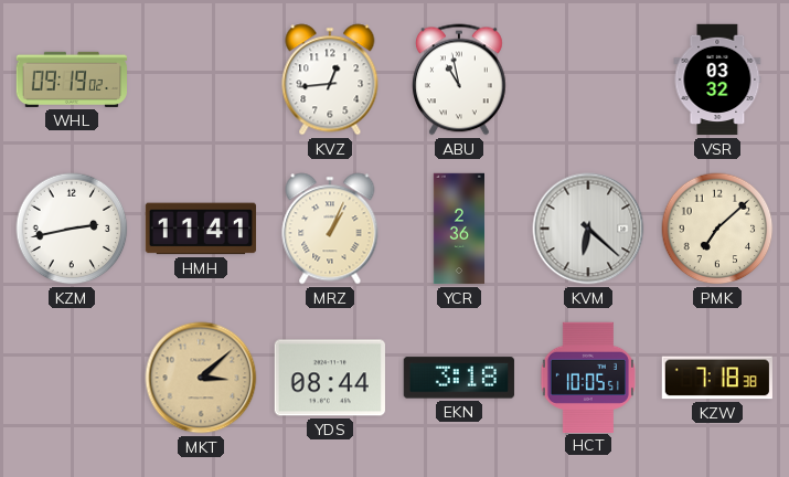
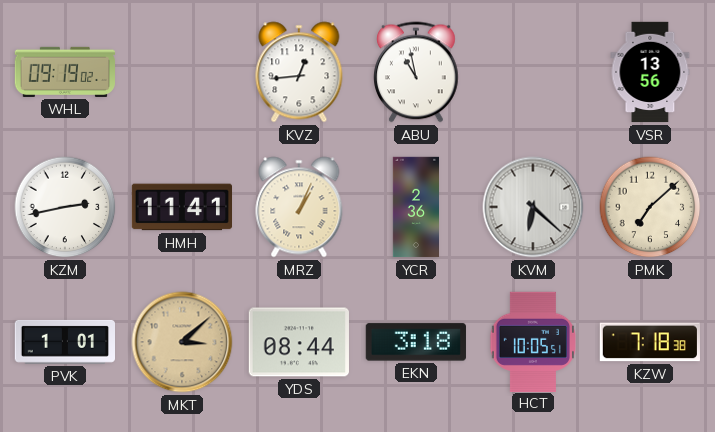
VSR: 03:32 -> 13:56 (650, 72)
PVK: none -> 1:01 (64, 342)
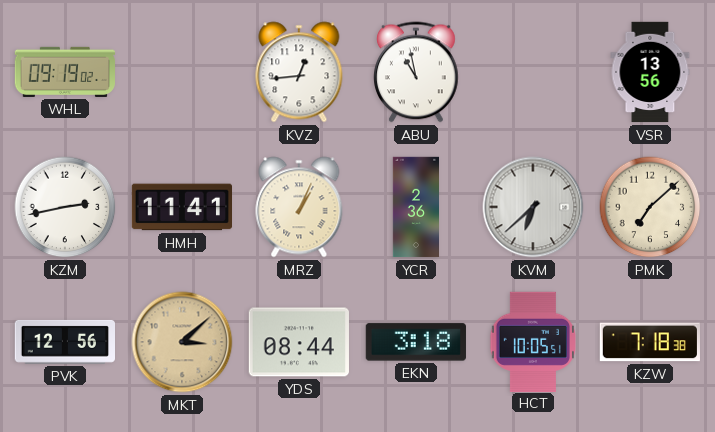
KVM: 6:22 -> 6:38 (533, 207)
PVK: 1:01 -> 12:56 (64, 342)
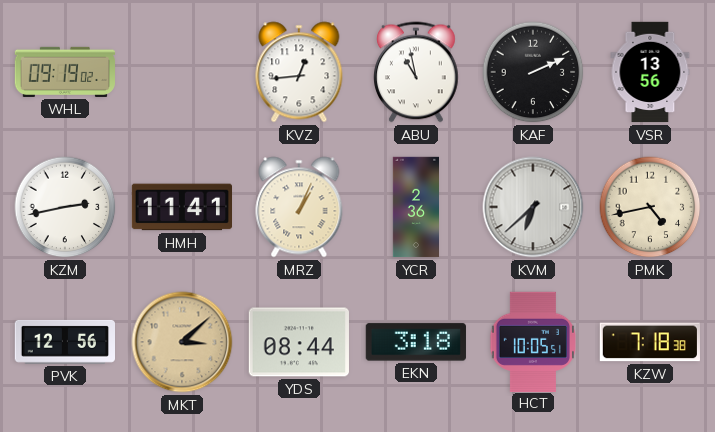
KAF: none -> 2:11 (533, 72)
PMK: 7:08 -> 4:43 (650, 207)
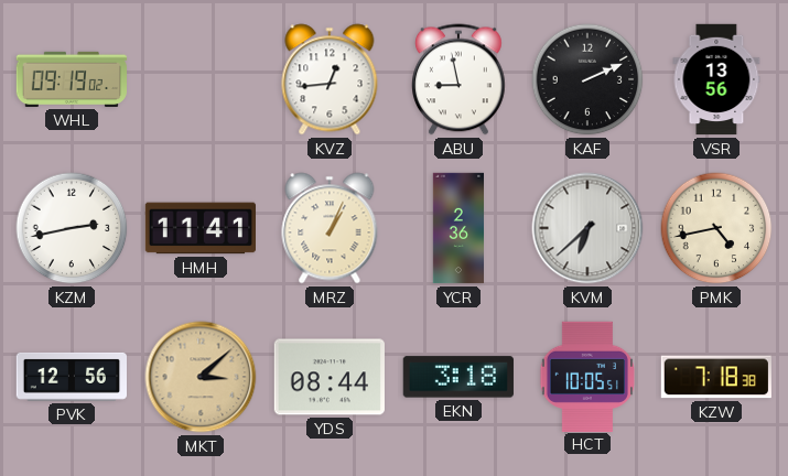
ABU: 10:58 -> 8:58 (460, 79)
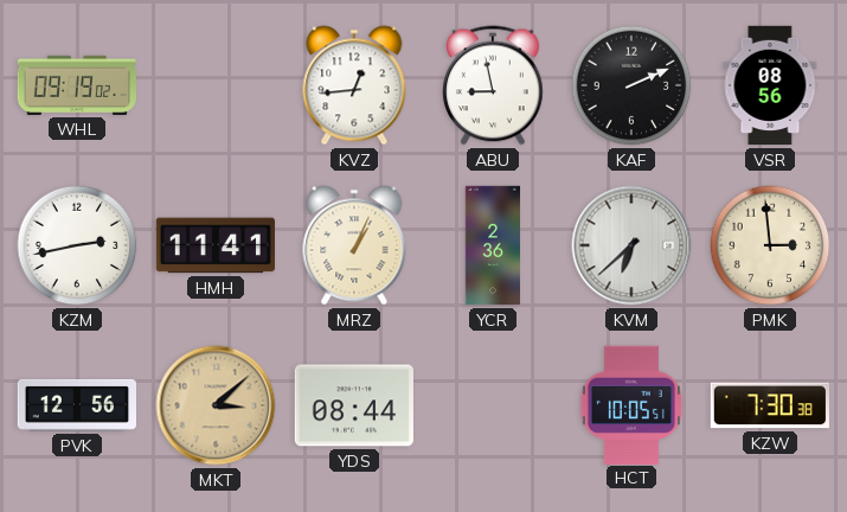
VSR: 13:56 -> 08:56 (770, 85)
PMK: 4:43 -> 2:59 (770, 245)
EKN: 3:18 -> none (458, 377)
KZW: 7:18 -> 7:30 (770, 405)
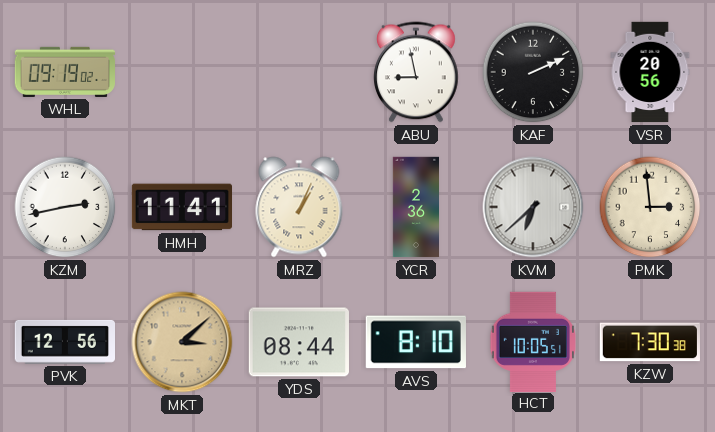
KVZ: 12:44 -> none (354, 85)
VSR: 08:56 -> 20:56 (650, 72)
AVS: none -> 8:10 (416, 342)
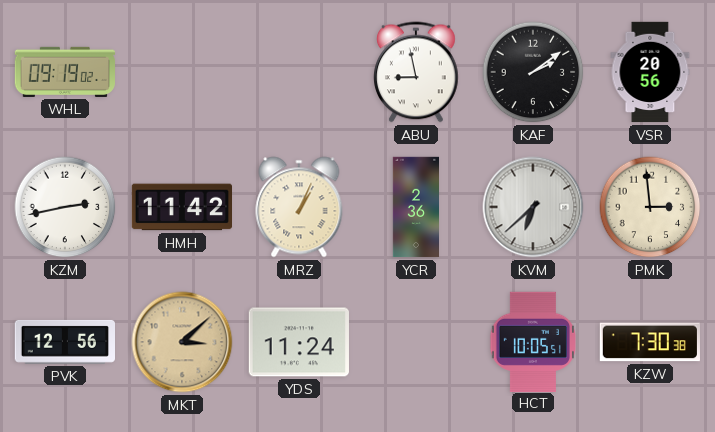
KAF: 2:11 -> 2:09 (533, 72)
HMH: 11:41 -> 11:42 (181, 207)
YDS: 08:44 -> 11:24 (298, 342)
AVS: 8:10 -> none (416, 342)
